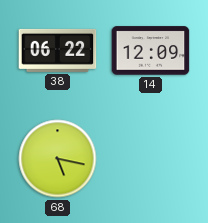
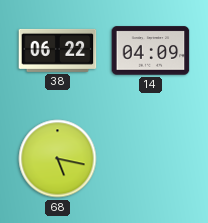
14: 12:09 -> 04:09 (151, 51)
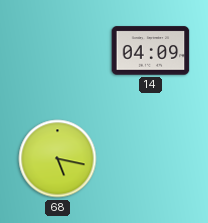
38: 06:22 -> none (58, 50)
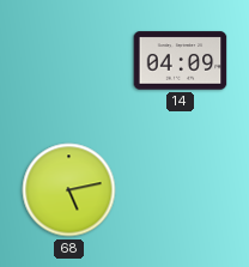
68: 5:17 -> 5:13 (69, 190)
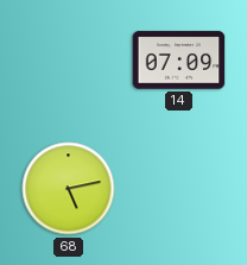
14: 04:09 -> 07:09 (179, 61)
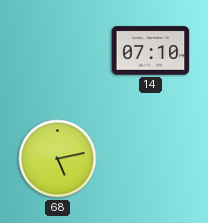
14: 07:09 -> 07:10 (151, 51)
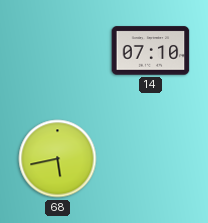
68: 5:13 -> 5:43 (58, 159)
